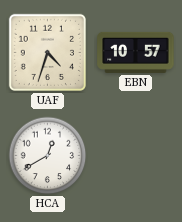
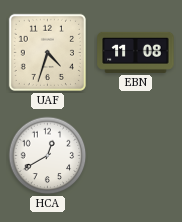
EBN: 10:57 -> 11:08 (136, 52)
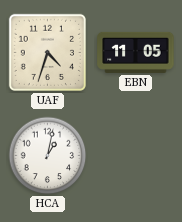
EBN: 11:08 -> 11:05 (136, 52)
HCA: 12:40 -> 1:02 (48, 156)
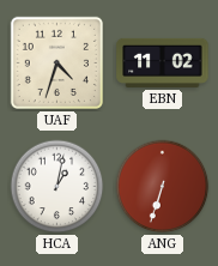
EBN: 11:05 -> 11:02 (163, 62)
ANG: none -> 6:33 (163, 187)
